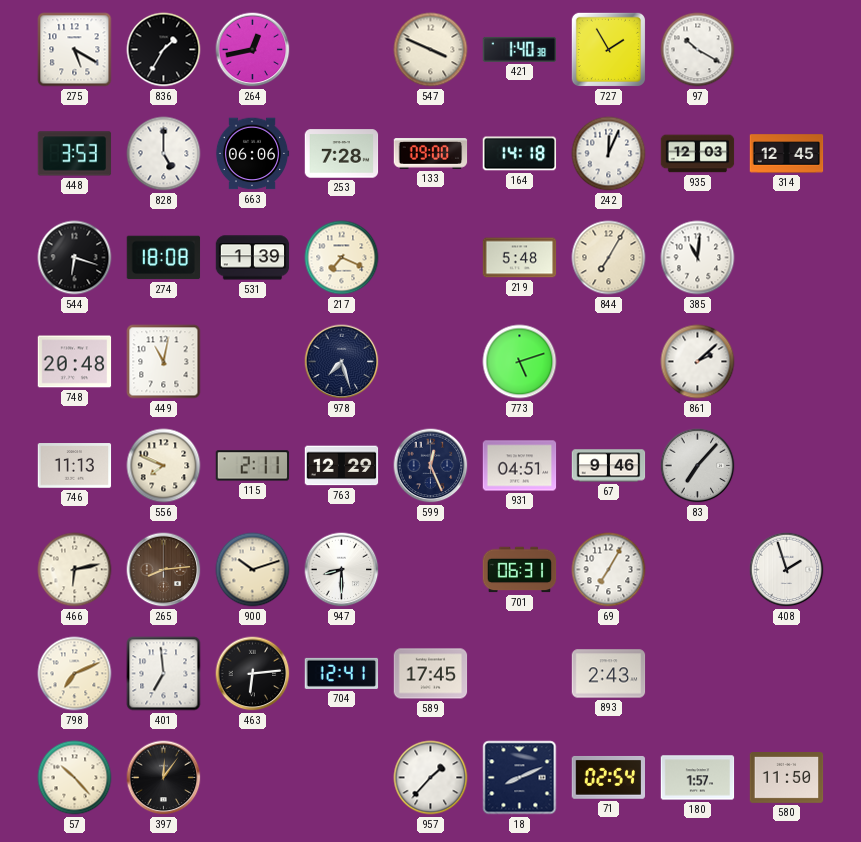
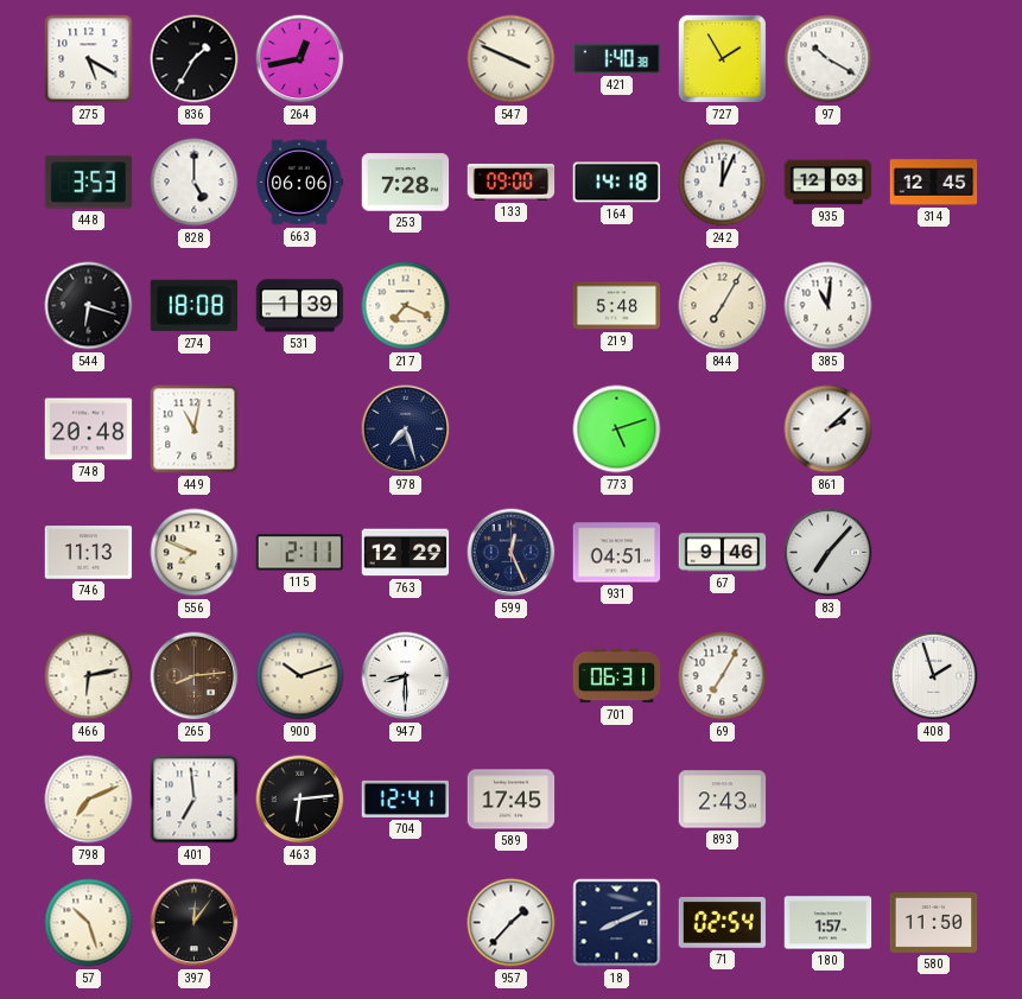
57: 10:23 -> 10:27 (89, 923)
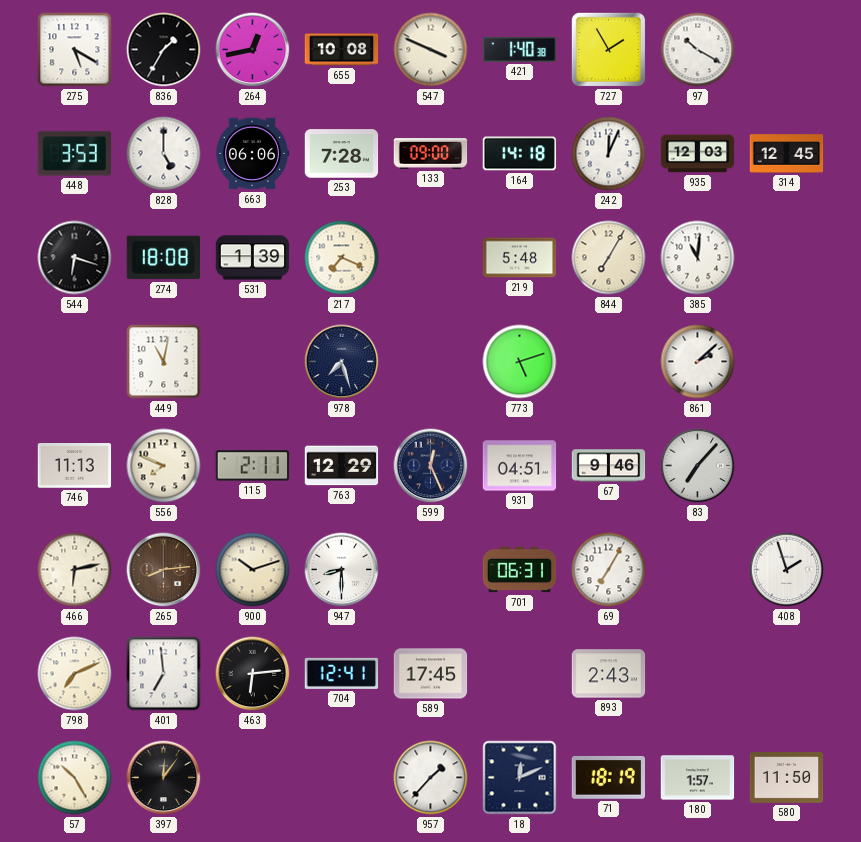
655: none -> 10:08 (342, 50)
748: 20:48 -> none (89, 429)
57: 10:27 -> 10:25 (75, 778)
18: 8:11 -> 12:11 (520, 778)
71: 02:54 -> 18:19 (609, 777)
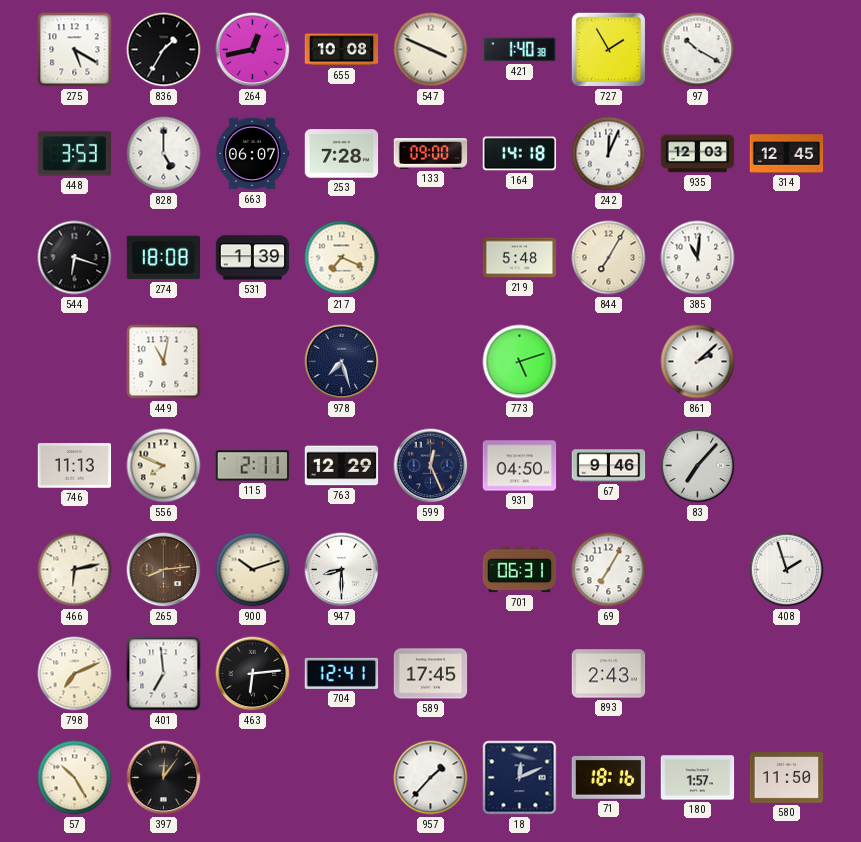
663: 06:06 -> 06:07 (252, 154)
931: 04:51 -> 04:50 (520, 466)
71: 18:19 -> 18:16 (609, 777)
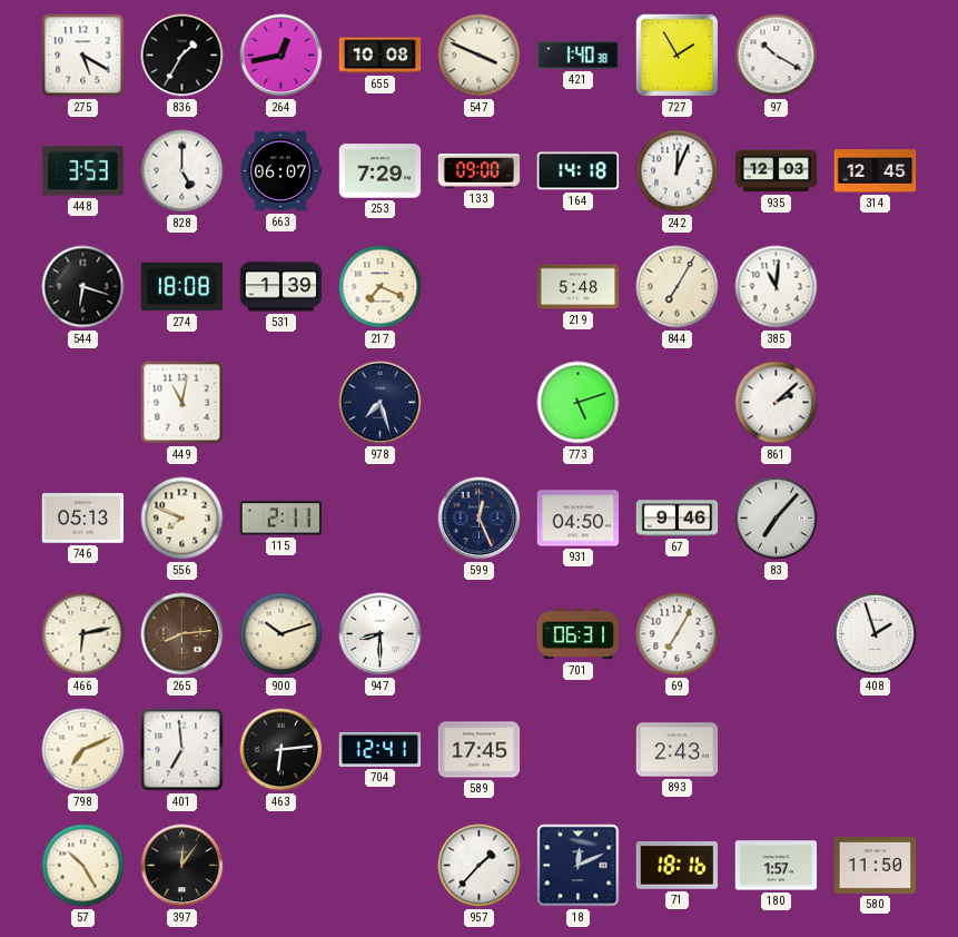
253: 7:28 -> 7:29 (381, 171)
746: 11:13 -> 05:13 (83, 519)
763: 12:29 -> none (342, 466)
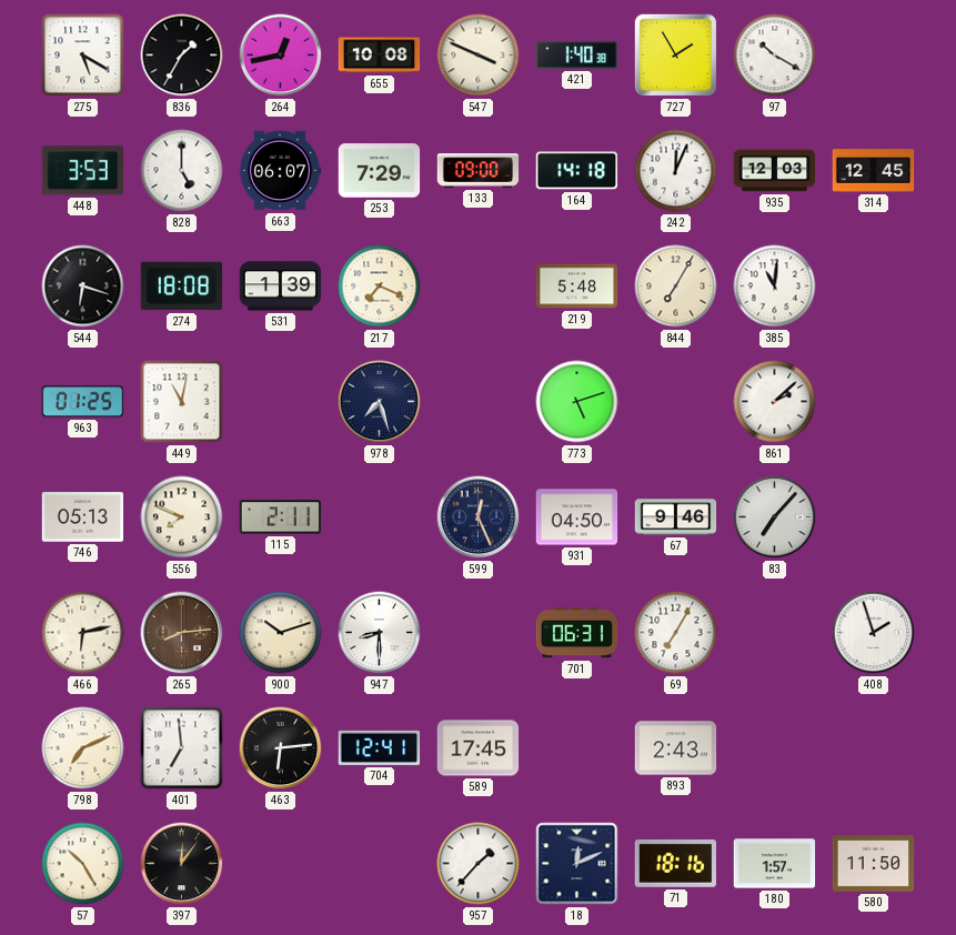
963: none -> 01:25 (83, 402)
